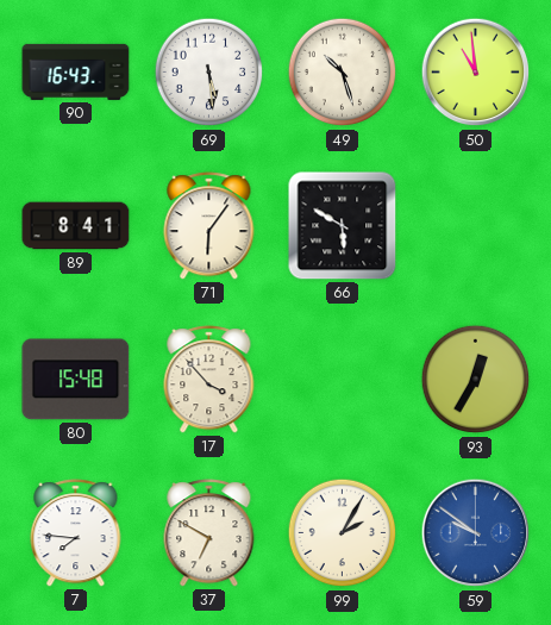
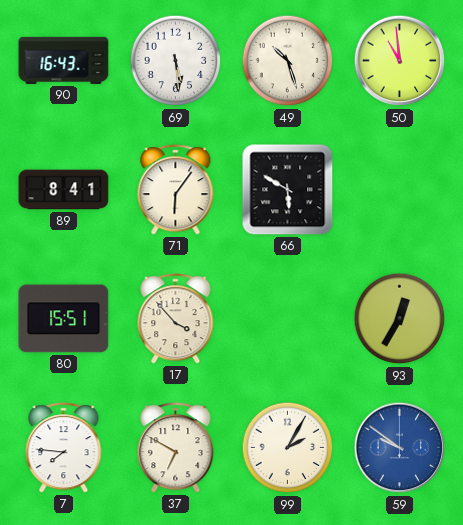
80: 15:48 -> 15:51 (64, 319)
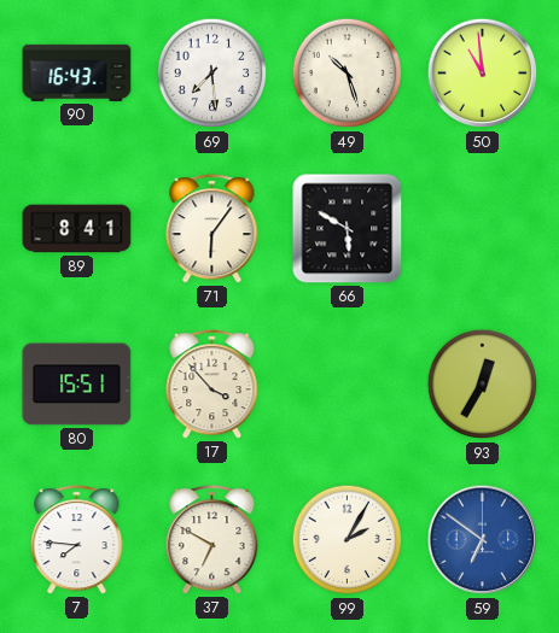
69: 5:29 -> 7:29 (212, 74)
59: 9:51 -> 6:51 (483, 540)
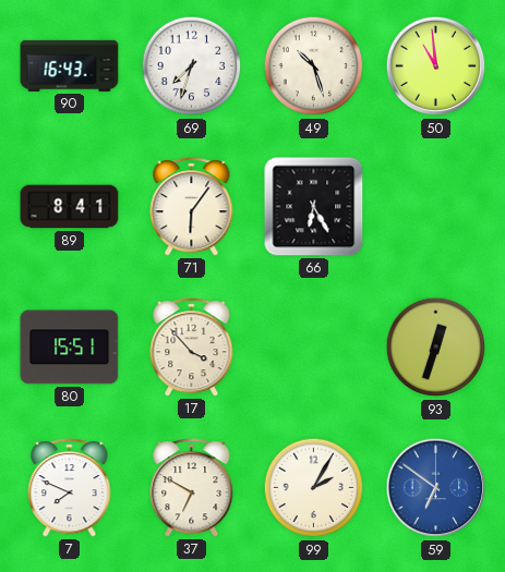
69: 7:29 -> 7:33 (192, 66)
66: 5:50 -> 6:25 (314, 207)
93: 12:35 -> 12:33 (436, 348)
7: 7:46 -> 7:49 (70, 488)
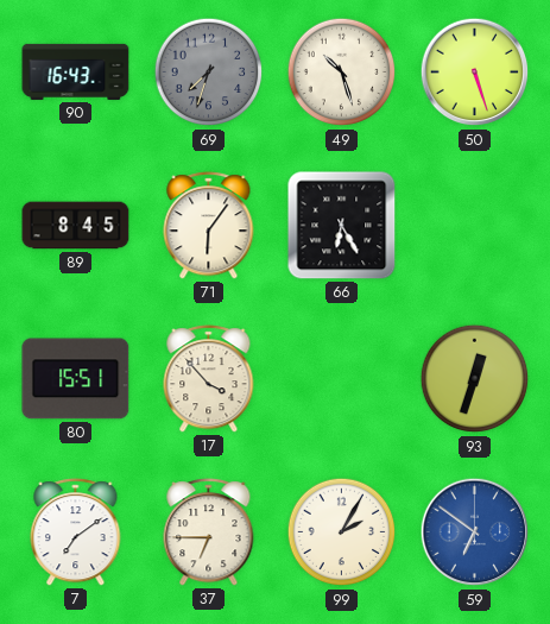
69 dial: white -> grey (209, 73)
50: 10:59 -> 5:27 (475, 73)
89: 8:41 -> 8:45 (76, 226)
7: 7:49 -> 7:09 (76, 532)
37: 6:50 -> 6:45 (209, 532)
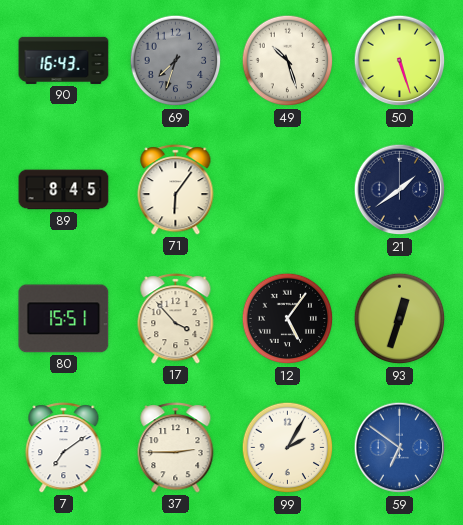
66: 6:25 -> none (342, 226)
21: none -> 1:39 (400, 190)
12: none -> 5:06 (288, 319)
37: 6:45 -> 2:45 (176, 448)
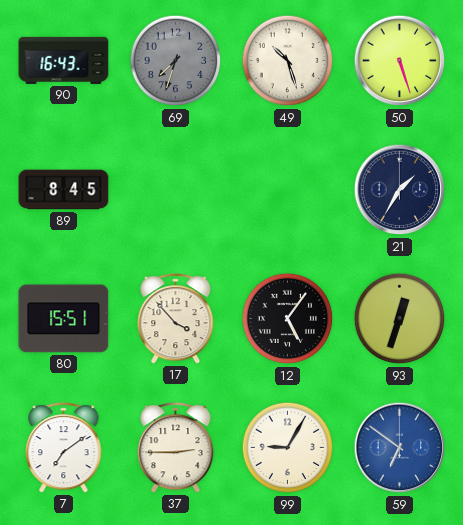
71: 6:06 -> none (176, 190)
21: 1:39 -> 1:35 (400, 190)
99: 2:05 -> 9:05 (288, 448)
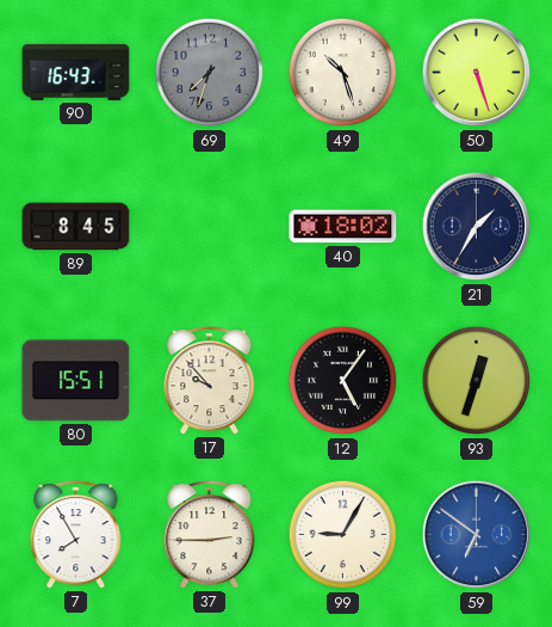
40: none -> 18:02 (343, 227)
17: 3:53 -> 9:53 (210, 381)
7: 7:09 -> 7:55 (76, 535)
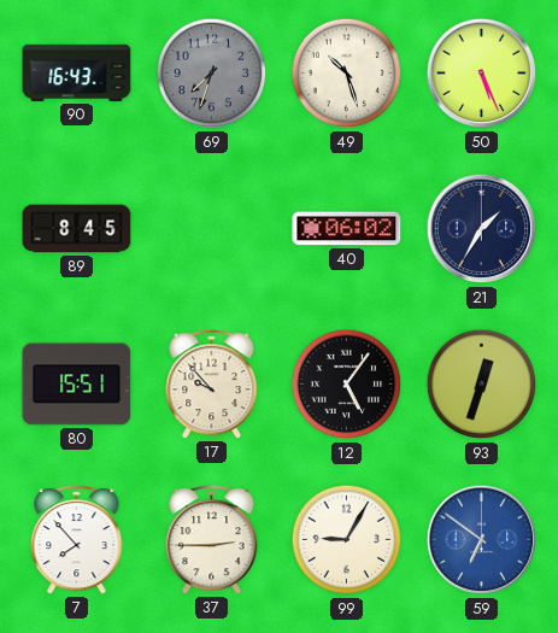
50: 5:27 -> 5:26 (482, 74)
40: 18:02 -> 06:02 (347, 229)
7: 7:55 -> 7:53 (77, 540)
